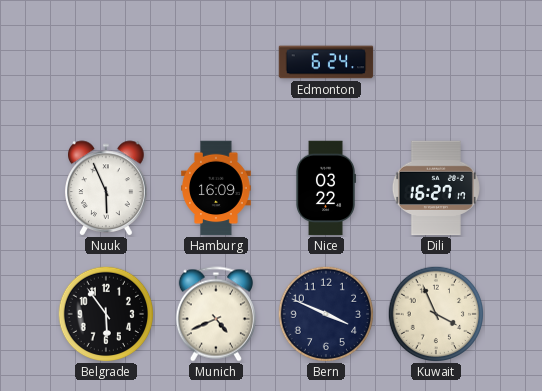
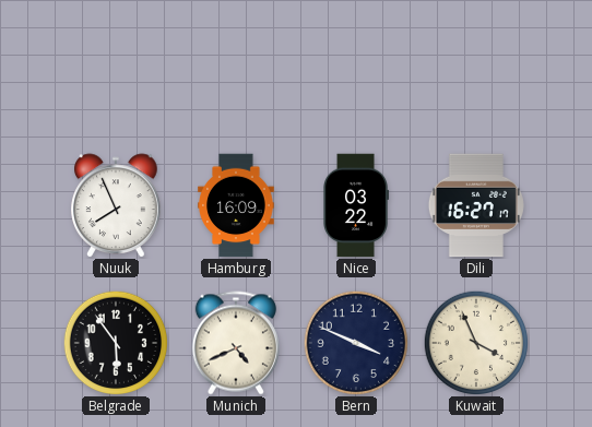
Edmonton: 6:24 -> none (326, 62)
Nuuk: 5:56 -> 7:56 (116, 205)
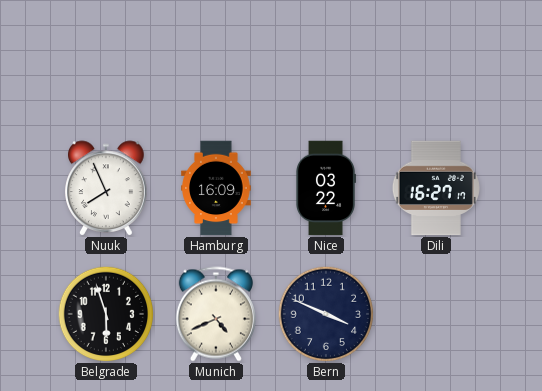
Belgrade: 5:54 -> 5:57 (105, 313)
Kuwait: 3:56 -> none (475, 342)
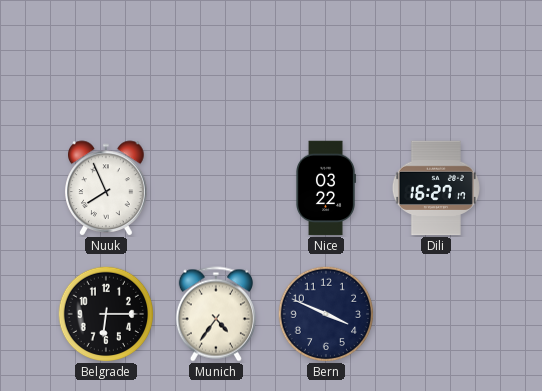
Hamburg: 16:09 -> none (216, 188)
Belgrade: 5:57 -> 6:15 (105, 313)
Munich: 4:41 -> 4:36 (216, 314)
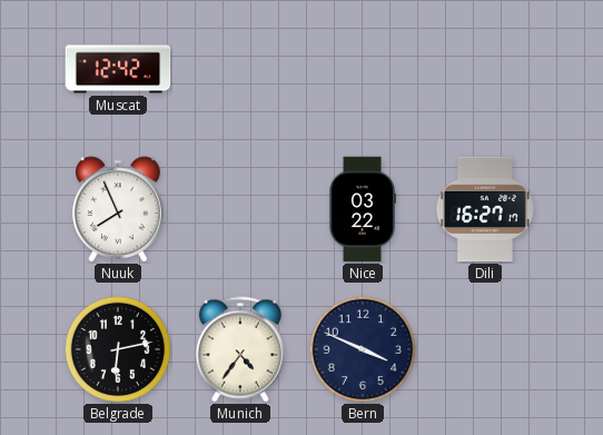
Muscat: none -> 12:42 (118, 69)
Belgrade: 6:15 -> 6:13 (117, 348)
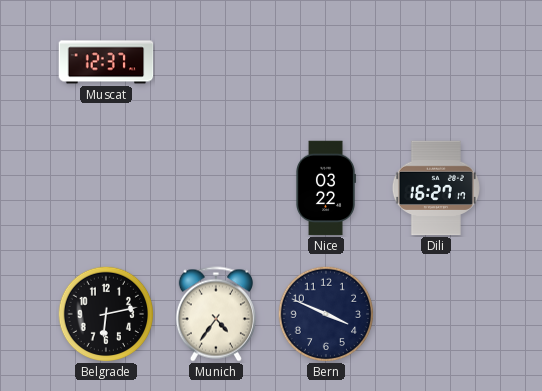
Muscat: 12:42 -> 12:37 (106, 62)
Nuuk: 7:56 -> none (118, 209)
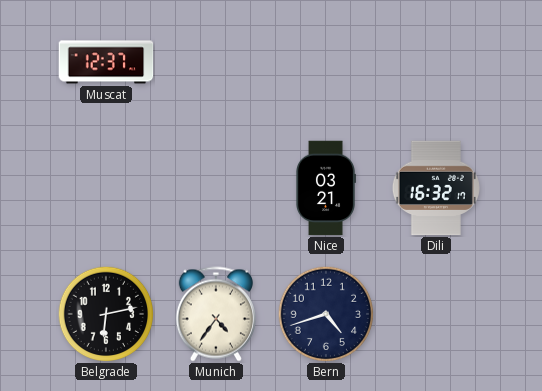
Nice: 03:22 -> 03:21 (326, 188)
Dili: 16:27 -> 16:32 (436, 188)
Bern: 3:49 -> 4:42 (325, 313)
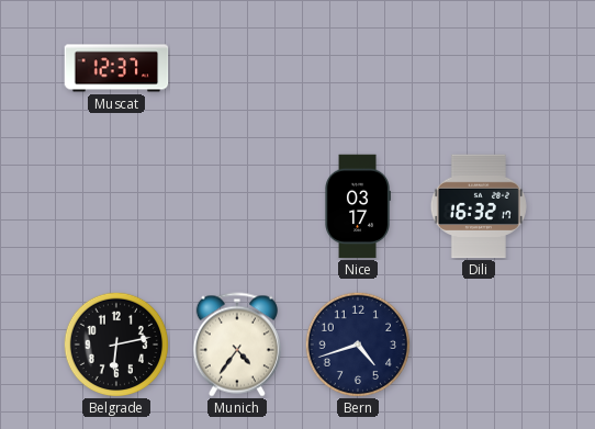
Nice: 03:21 -> 03:17 (358, 206)
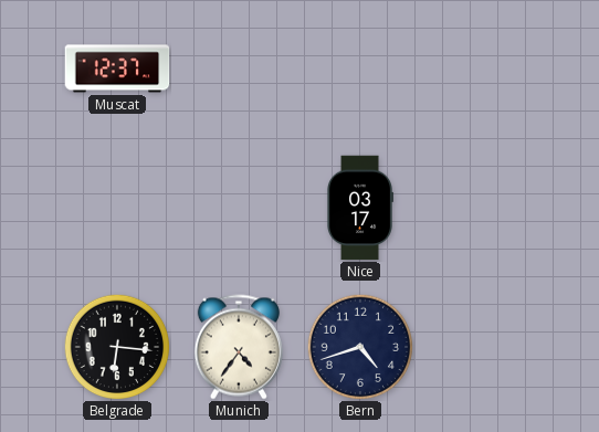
Dili: 16:32 -> none (479, 206)
Belgrade: 6:13 -> 6:16 (116, 346)
